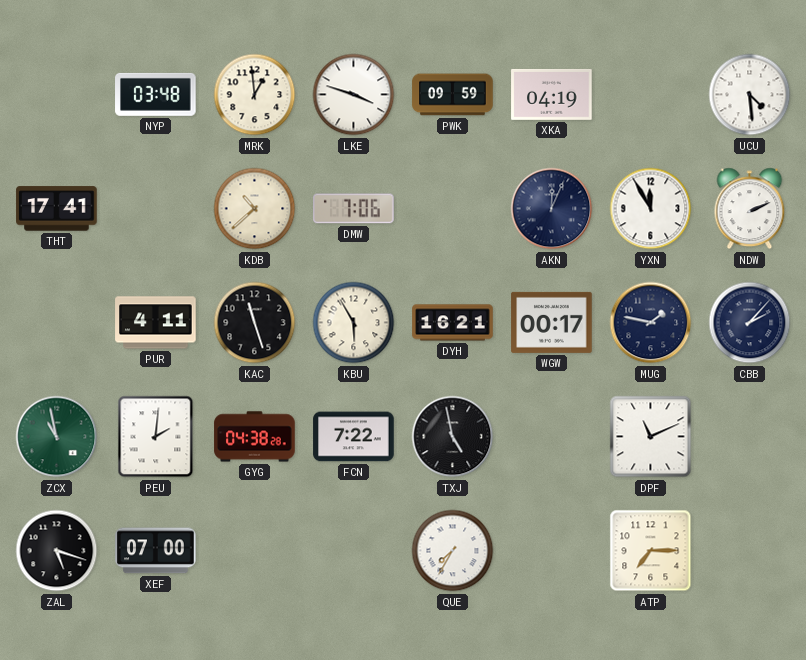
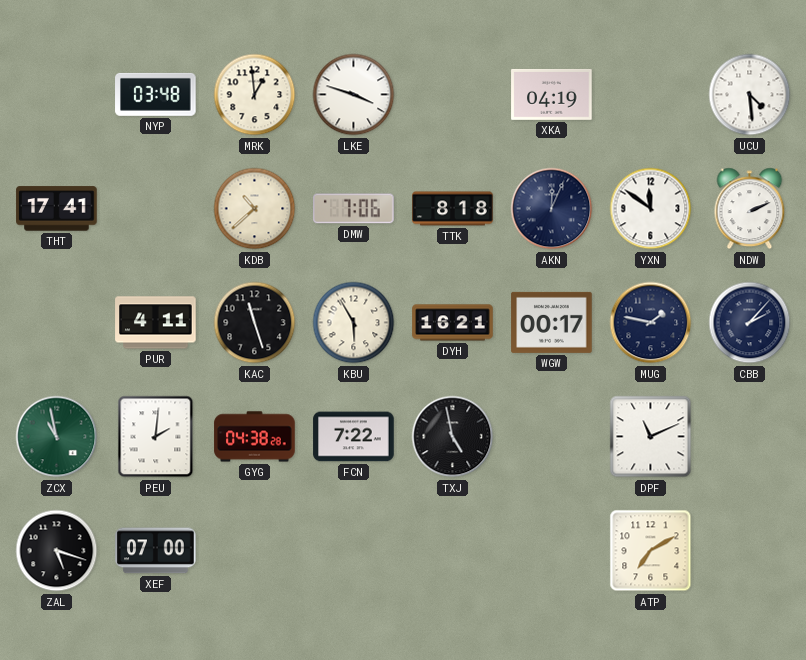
PWK: 09:59 -> none (453, 95)
TTK: none -> 8:18 (453, 209)
YXN: 11:55 -> 11:51 (651, 209)
QUE: 7:35 -> none (453, 551)
ATP: 7:15 -> 7:10 (651, 551)
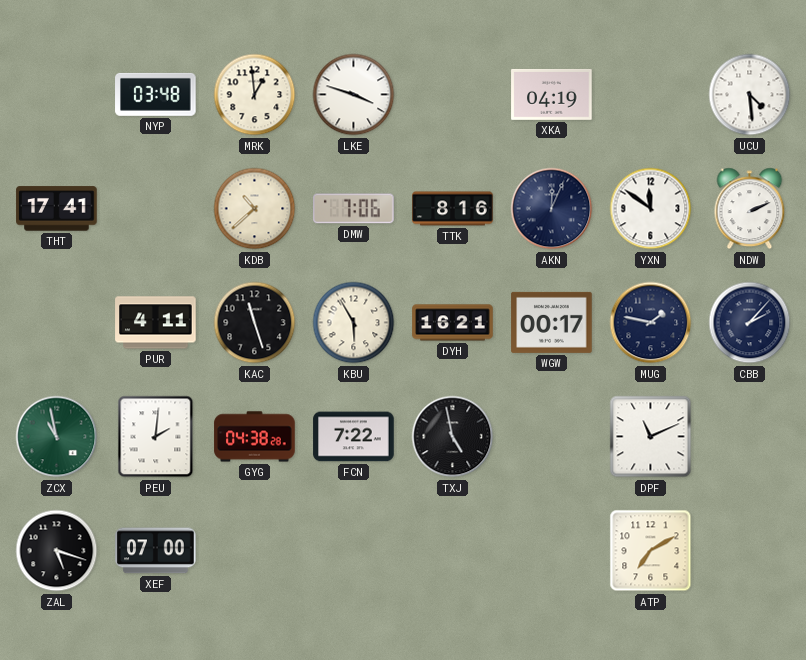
TTK: 8:18 -> 8:16 (453, 209)
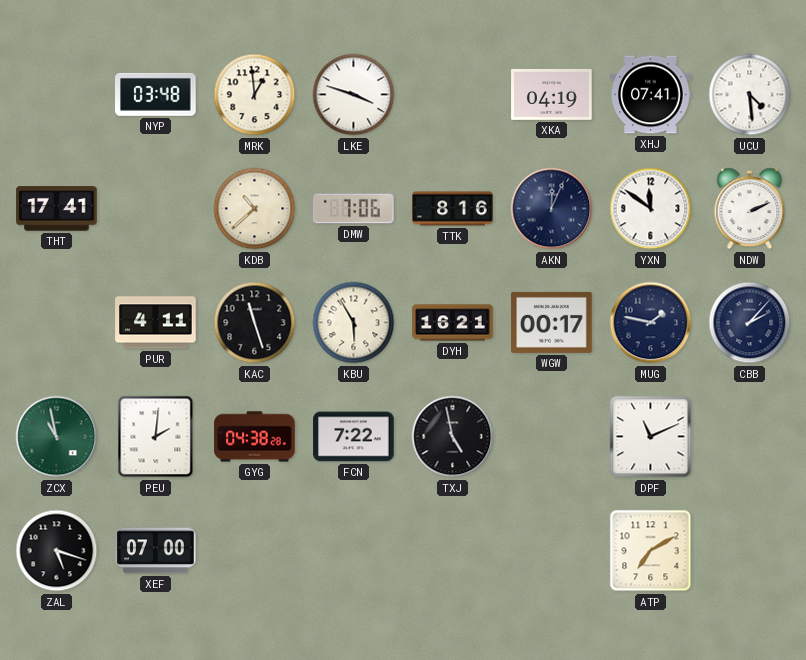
XHJ: none -> 07:41 (651, 95)
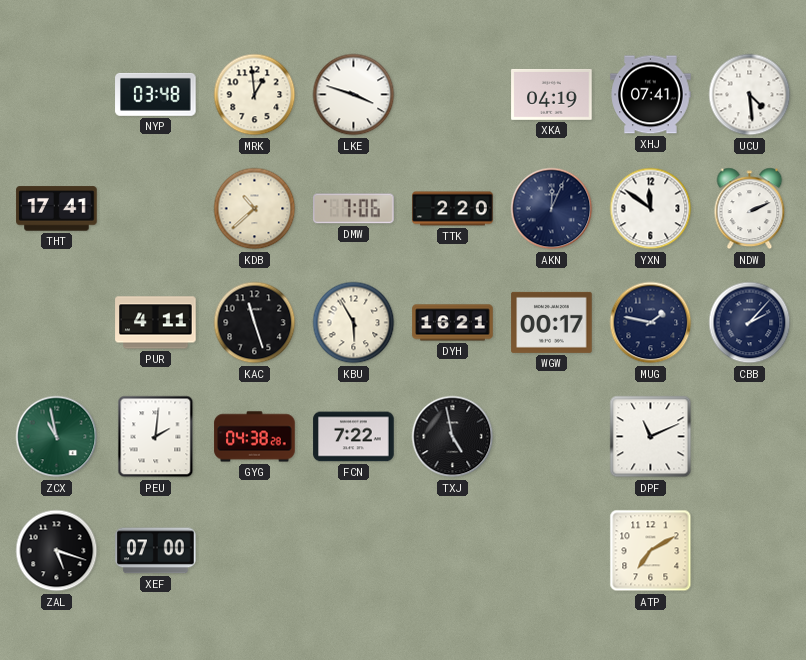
TTK: 8:16 -> 2:20 (453, 209)
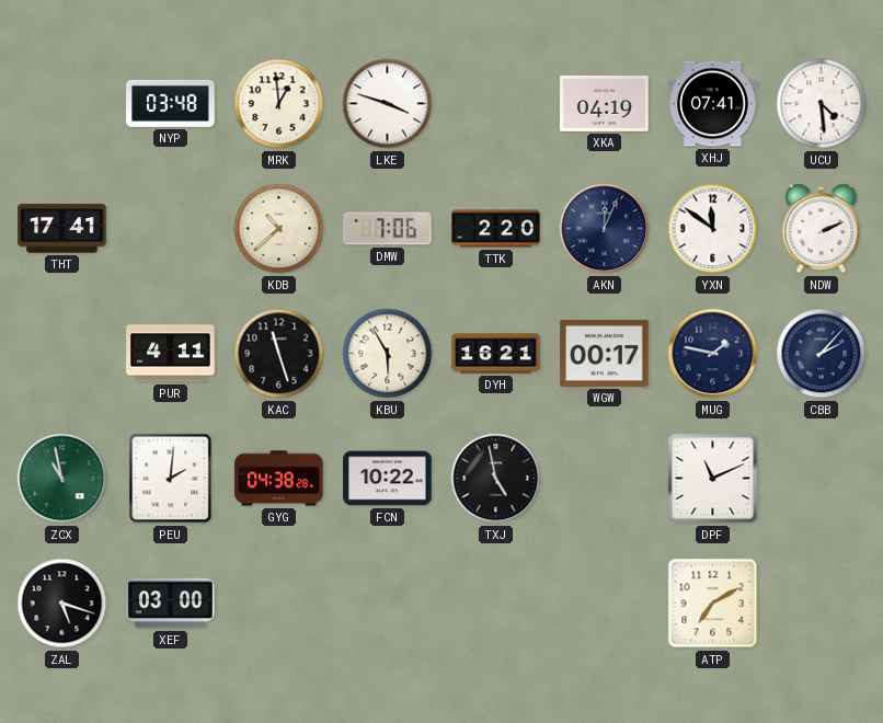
FCN: 7:22 -> 10:22 (388, 479)
XEF: 07:00 -> 03:00 (171, 604)
